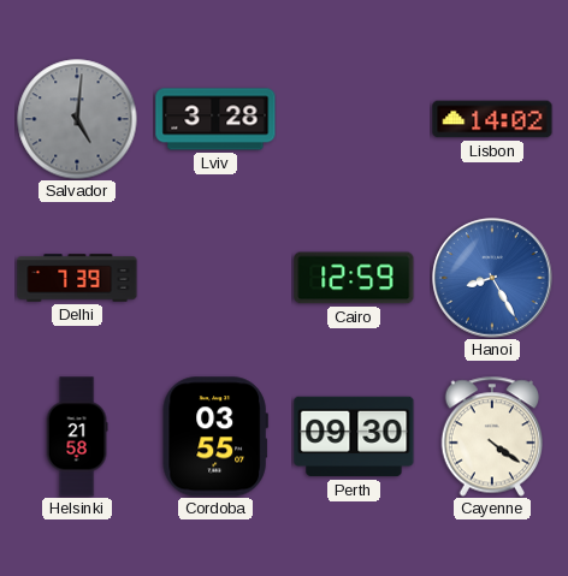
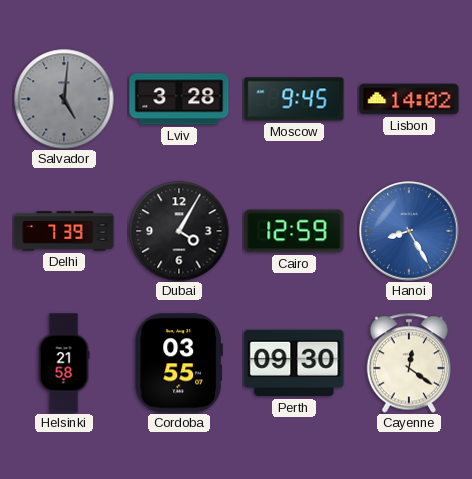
Moscow: none -> 9:45 (294, 99)
Dubai: none -> 4:05 (179, 231)
Cayenne: 4:21 -> 12:21 (408, 363)
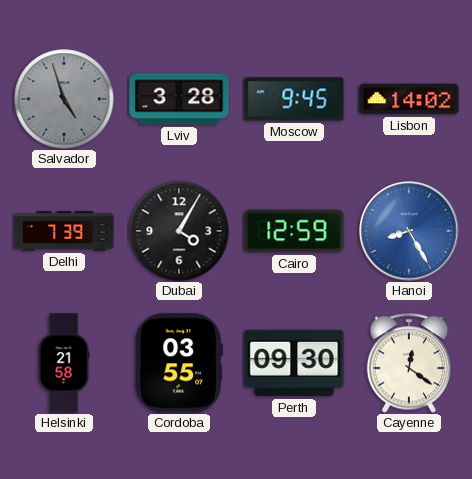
Salvador: 5:01 -> 4:57 (64, 99)
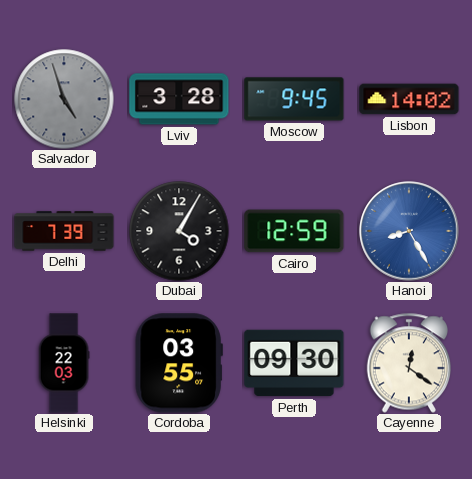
Helsinki: 21:58 -> 22:03 (64, 363)
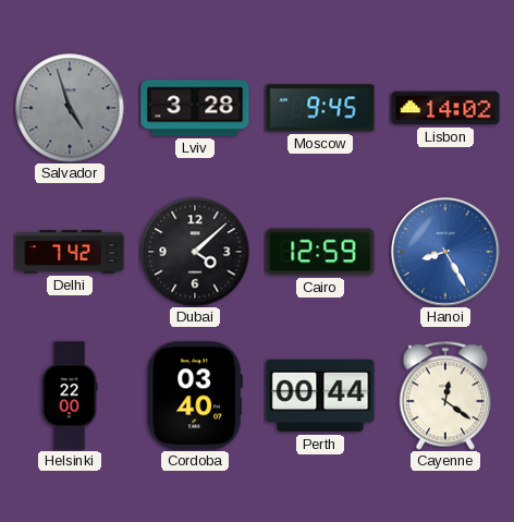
Delhi: 7:39 -> 7:42 (70, 252)
Dubai: 4:05 -> 4:08 (195, 252)
Helsinki: 22:03 -> 22:00 (70, 396)
Cordoba: 03:55 -> 03:40 (195, 396)
Perth: 09:30 -> 00:44 (320, 396)
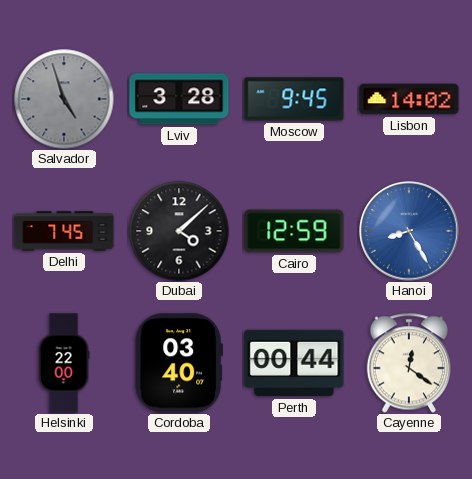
Delhi: 7:42 -> 7:45 (64, 231)
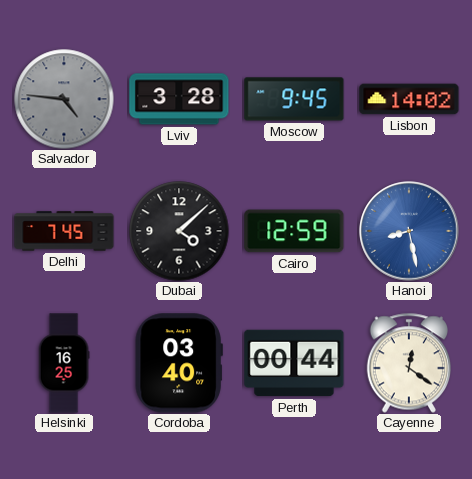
Salvador: 4:57 -> 4:46 (64, 99)
Hanoi: 8:25 -> 8:28 (409, 231)
Helsinki: 22:00 -> 16:25 (64, 363)
